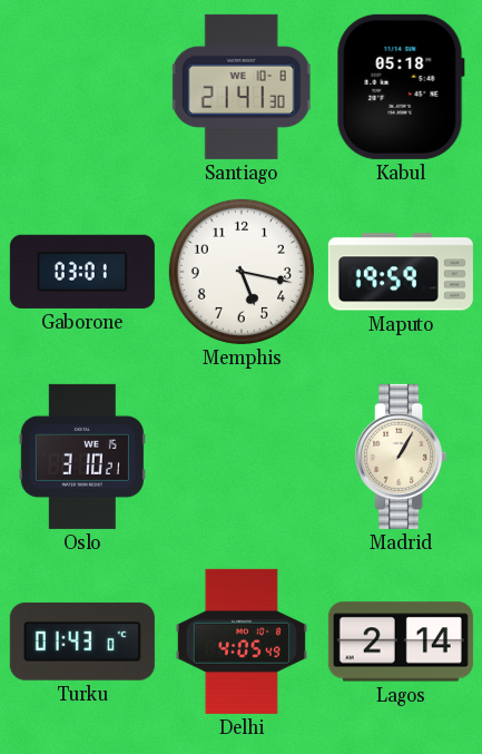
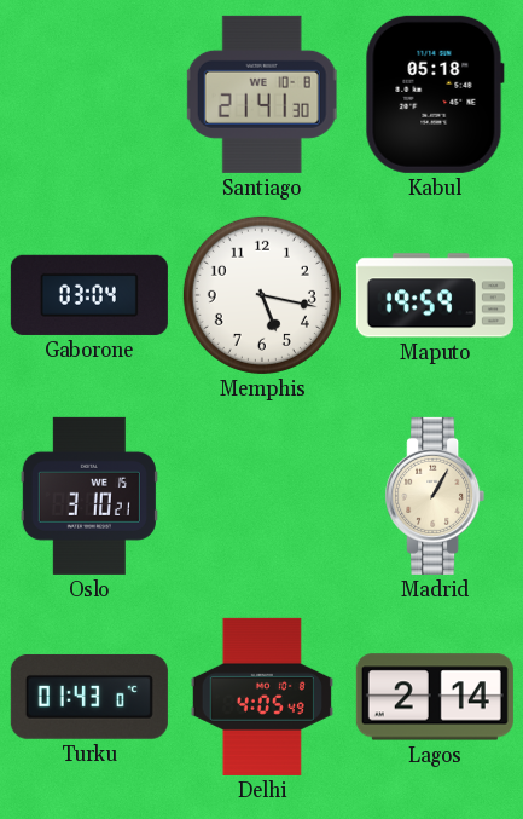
Gaborone: 03:01 -> 03:04 (89, 295)
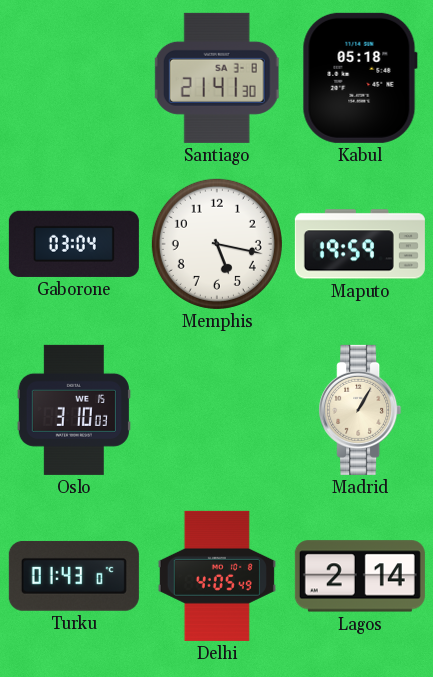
Santiago date: WE 10-8 -> SA 3-8 (217, 78)
Oslo: 3:10:21 -> 3:10:03 (74, 410)
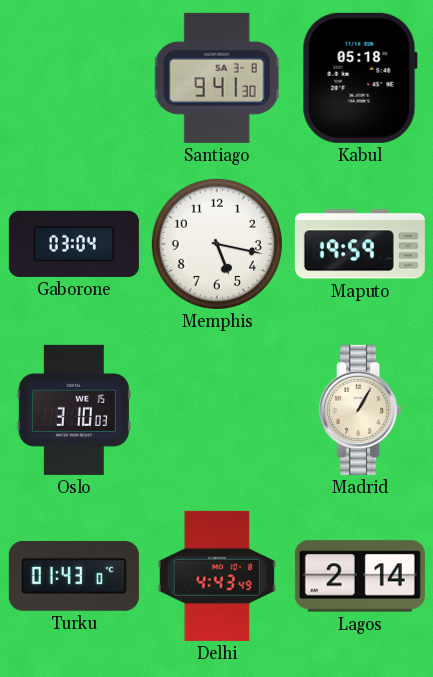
Santiago: 21:41 -> 9:41 (217, 78)
Delhi: 4:05 -> 4:43 (217, 576)
